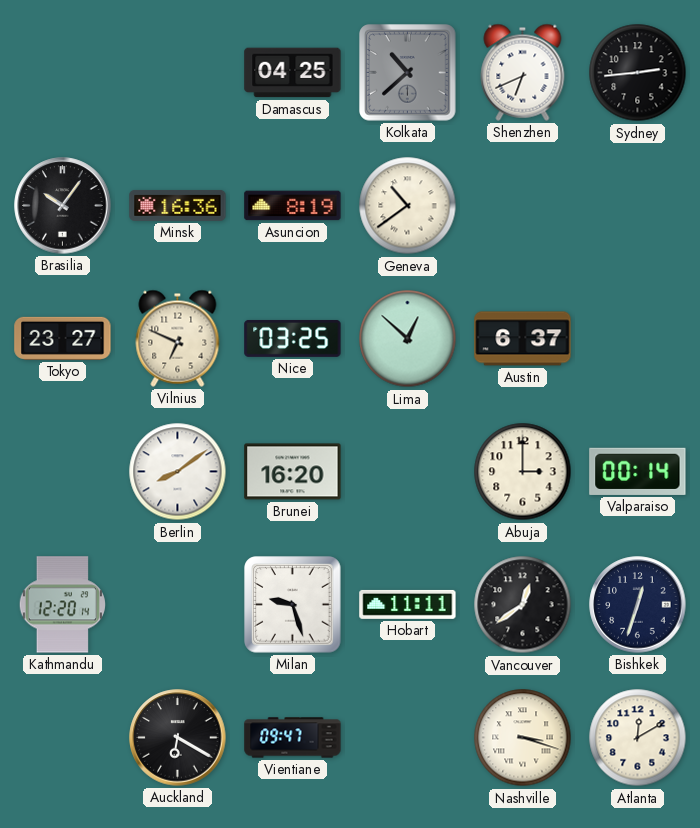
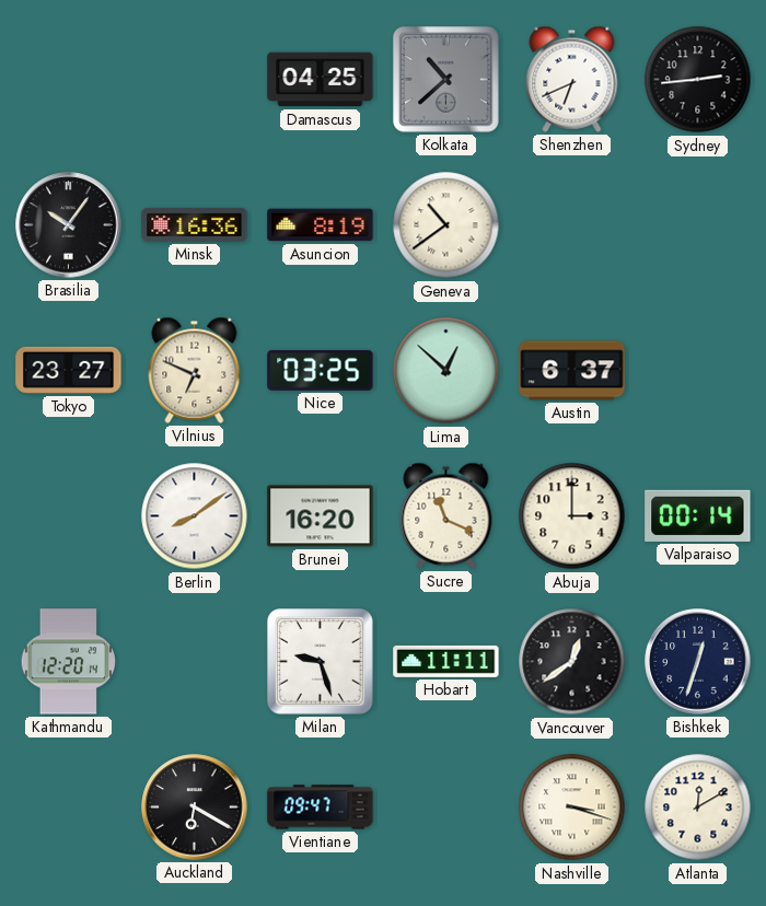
Sucre: none -> 11:19 (446, 515)
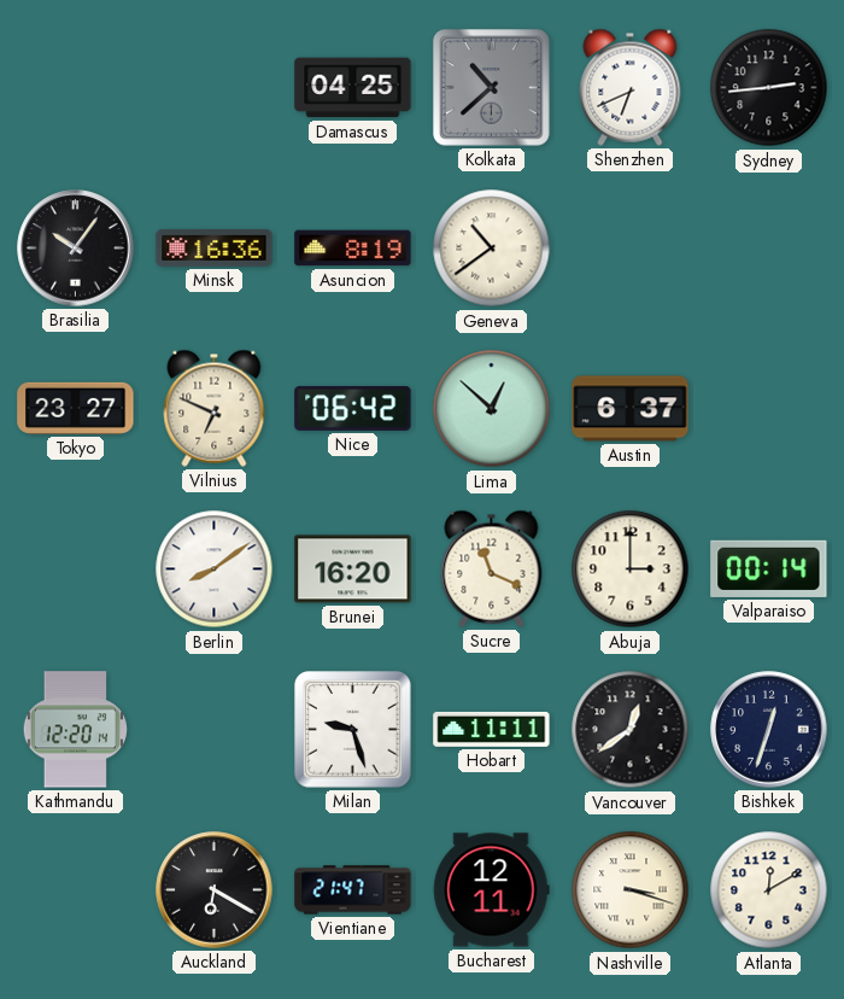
Nice: 03:25 -> 06:42 (353, 408)
Vientiane: 09:47 -> 21:47 (353, 890)
Bucharest: none -> 12:11 (492, 890)
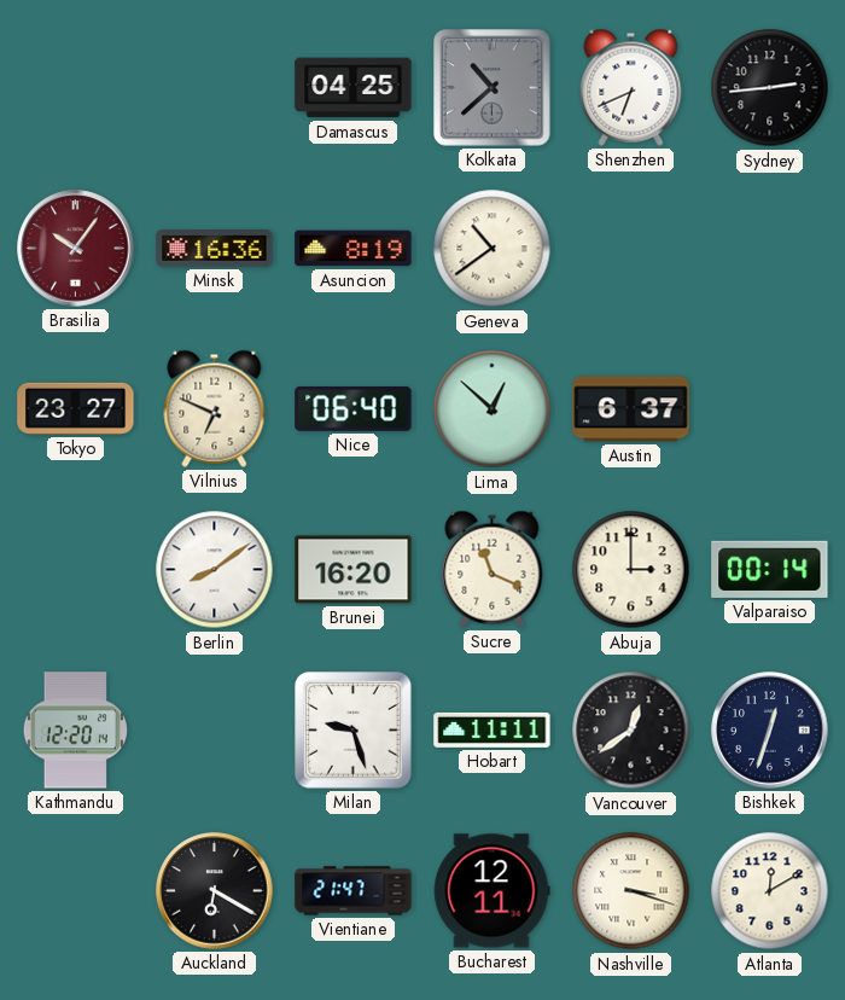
Brasilia dial: black -> burgundy (76, 249)
Nice: 06:42 -> 06:40 (354, 408)
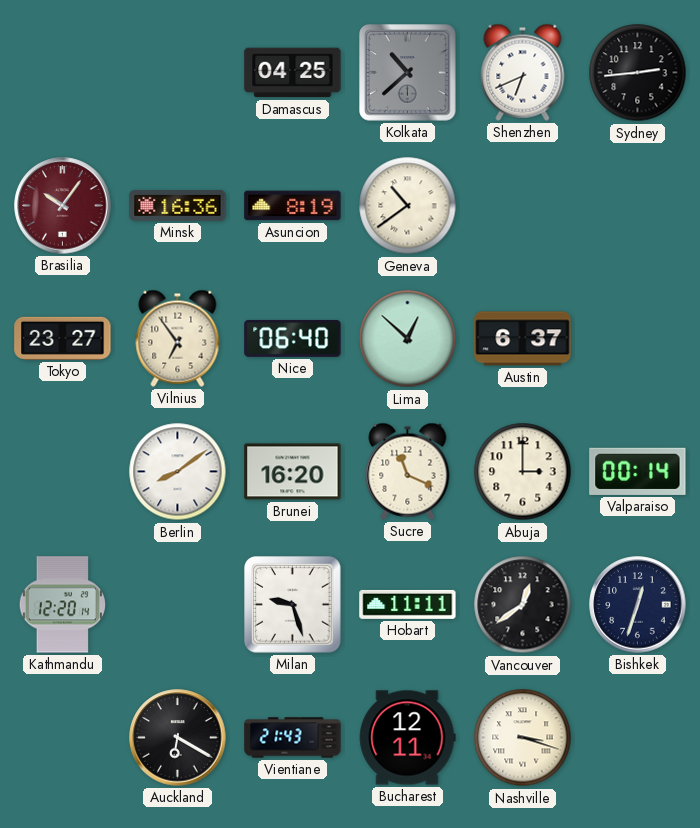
Vilnius: 6:49 -> 6:54 (178, 338)
Vientiane: 21:47 -> 21:43 (293, 738)
Atlanta: 12:10 -> none (770, 891)
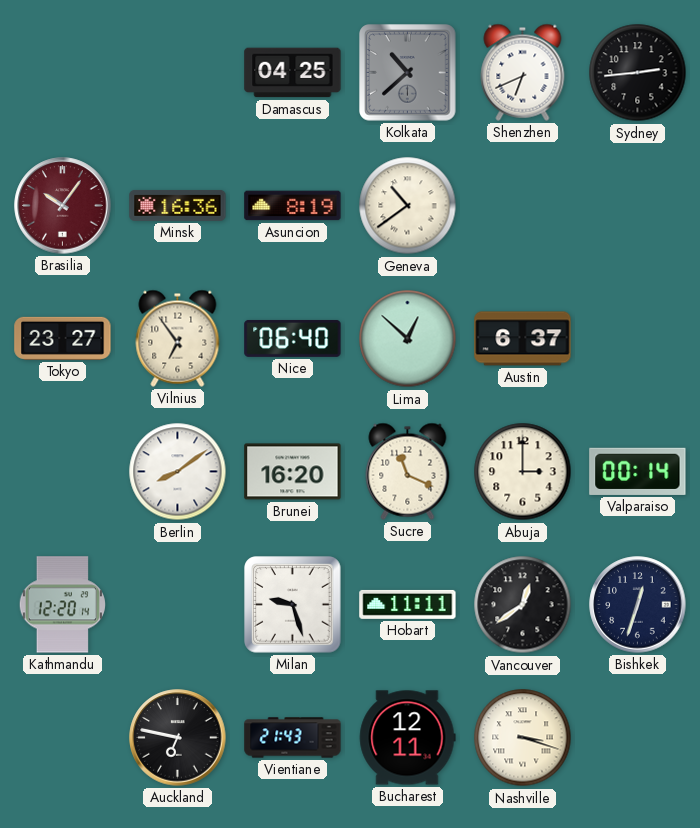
Auckland: 6:20 -> 6:47 (178, 738)
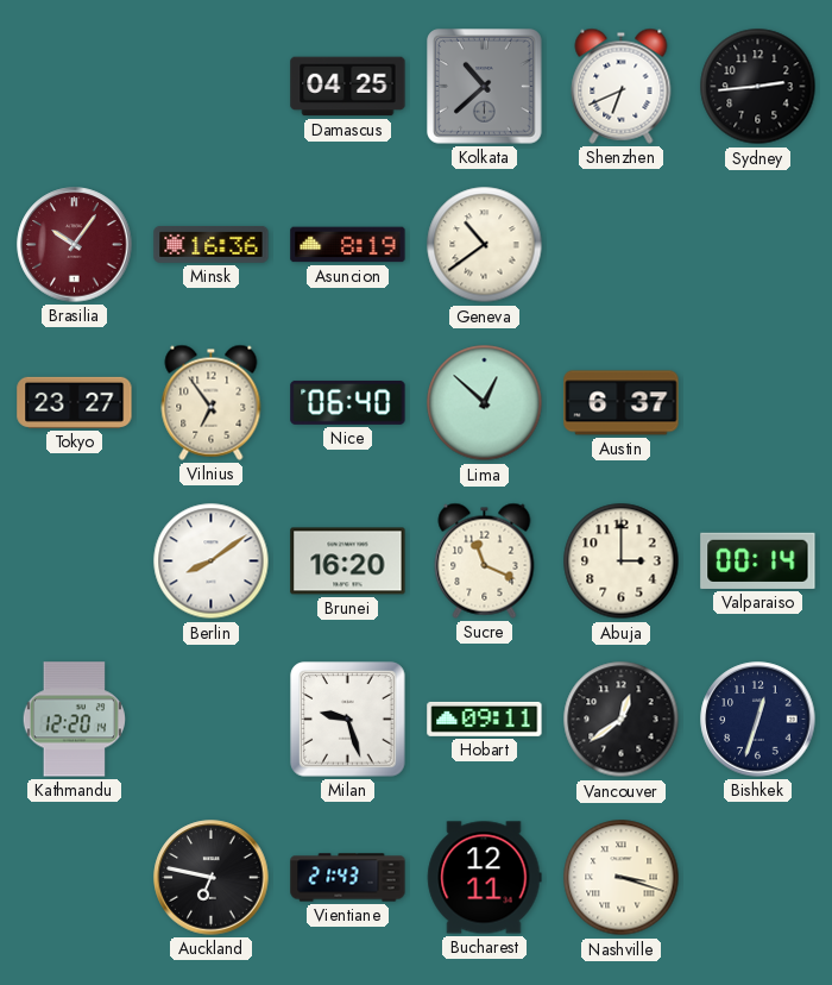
Hobart: 11:11 -> 09:11 (485, 719)
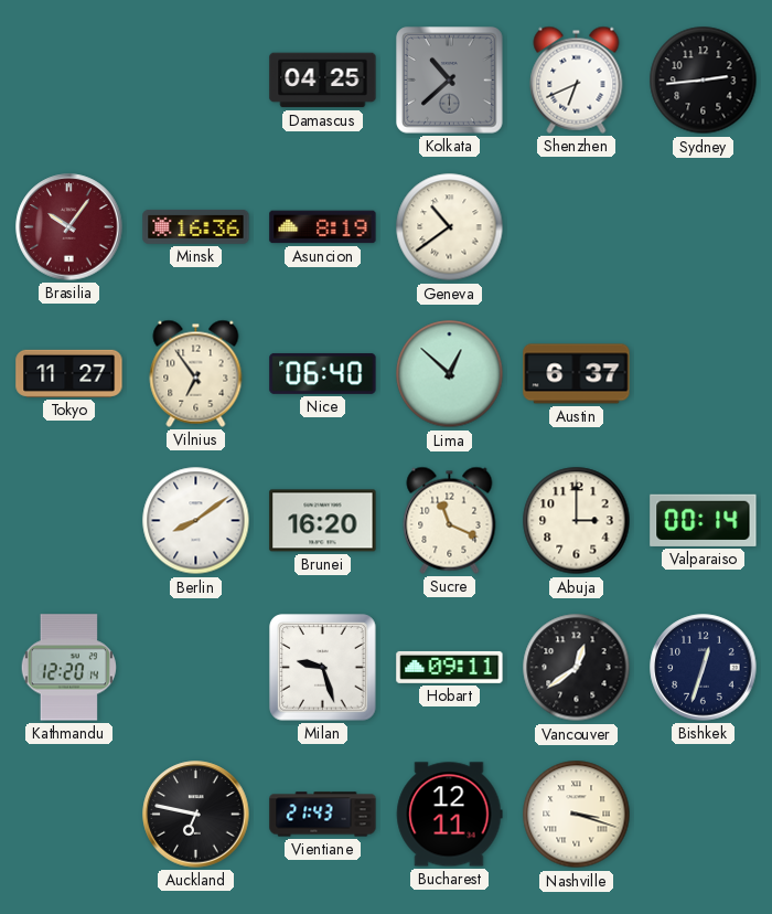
Tokyo: 23:27 -> 11:27 (69, 373)
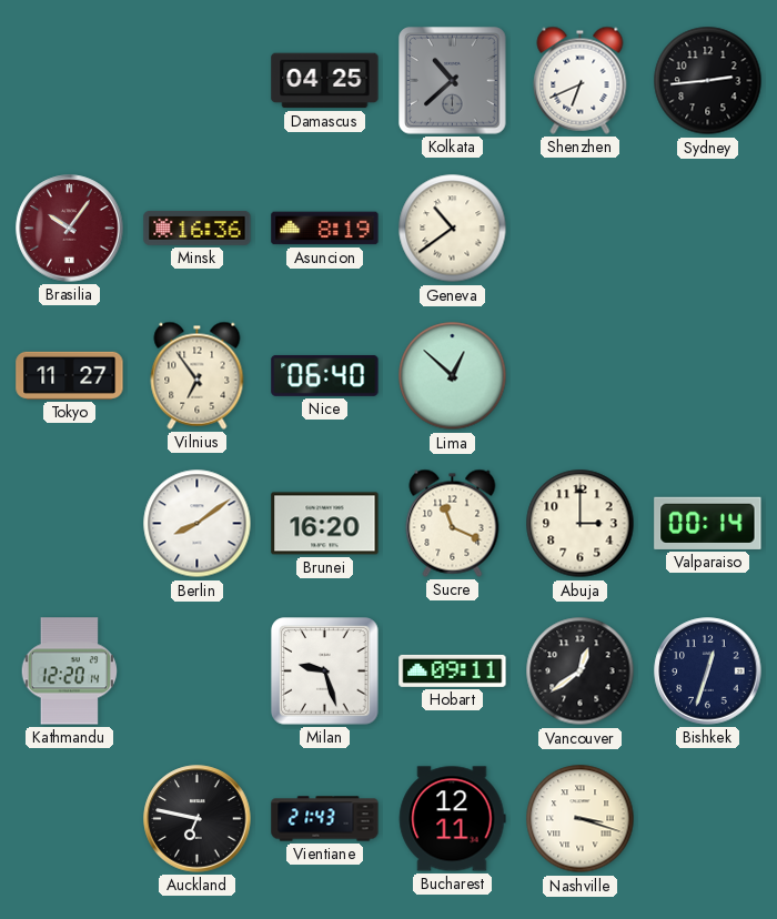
Austin: 6:37 -> none (577, 374)
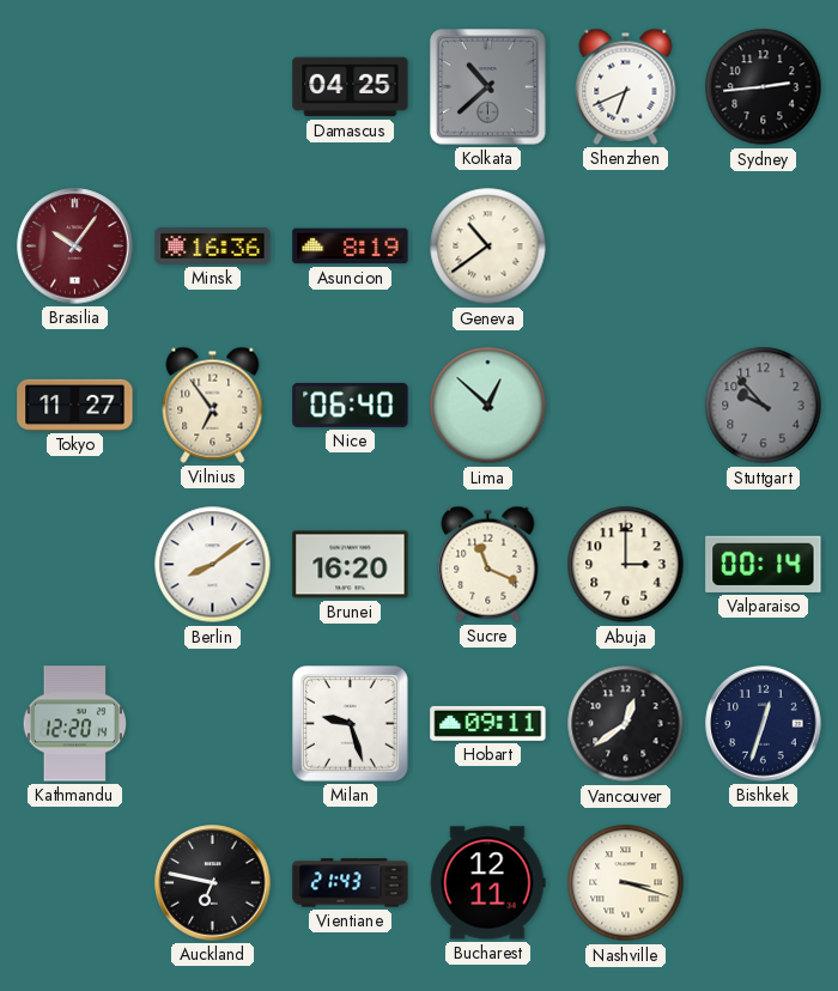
Stuttgart: none -> 9:53 (764, 406)
